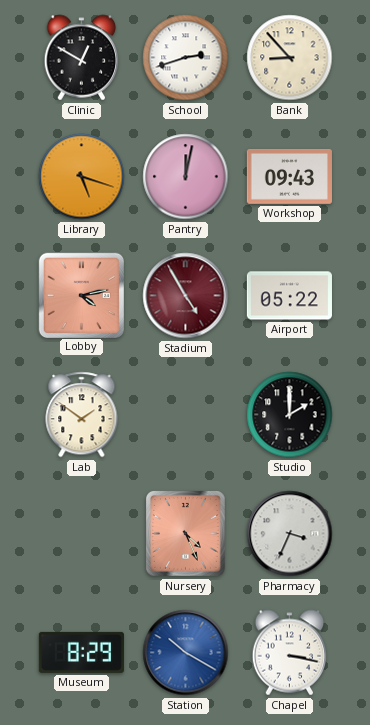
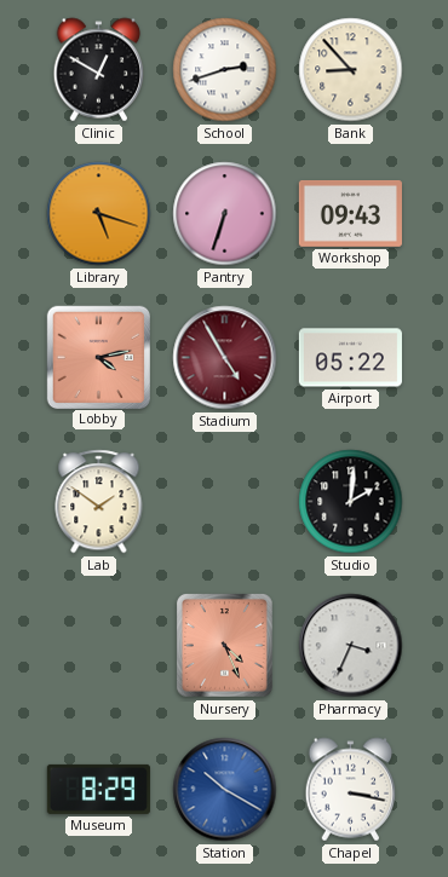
Pantry: 12:02 -> 6:33 (225, 214)
Studio: 2:00 -> 2:01 (351, 502)
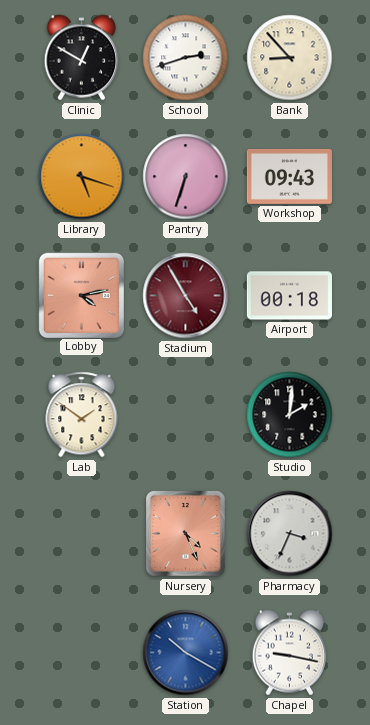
Airport: 05:22 -> 00:18 (289, 296)
Museum: 8:29 -> none (98, 789)
Chapel: 3:17 -> 9:17 (290, 653)
